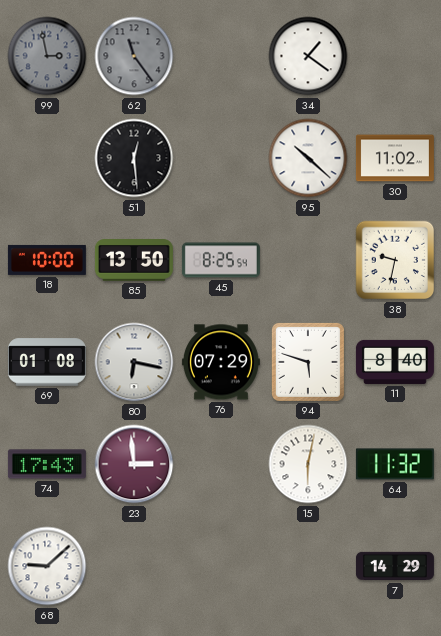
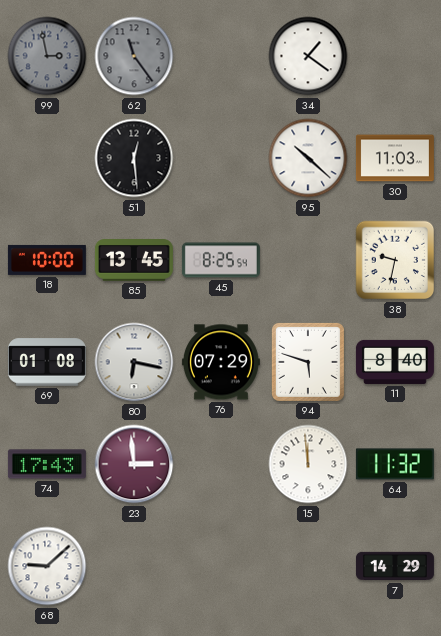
30: 11:02 -> 11:03 (395, 158)
85: 13:50 -> 13:45 (134, 261)
15: 6:02 -> 11:59 (308, 464)
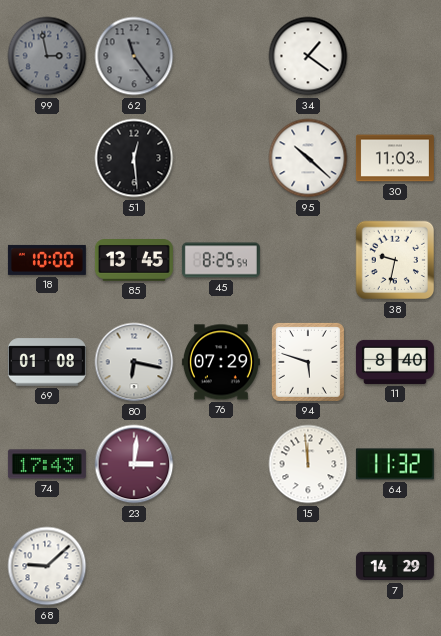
23: 2:59 -> 3:01 (134, 464)
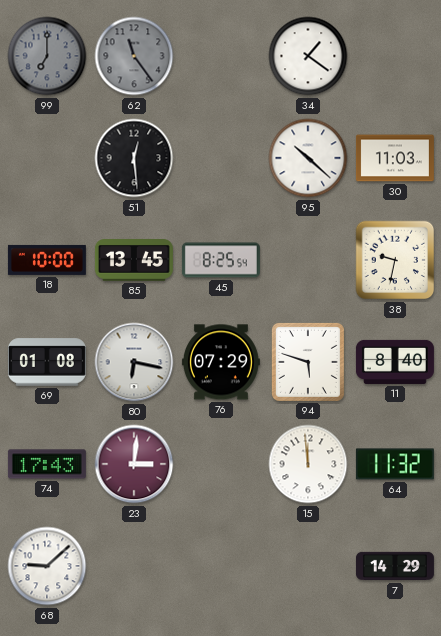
99: 2:58 -> 7:00 (47, 56)
